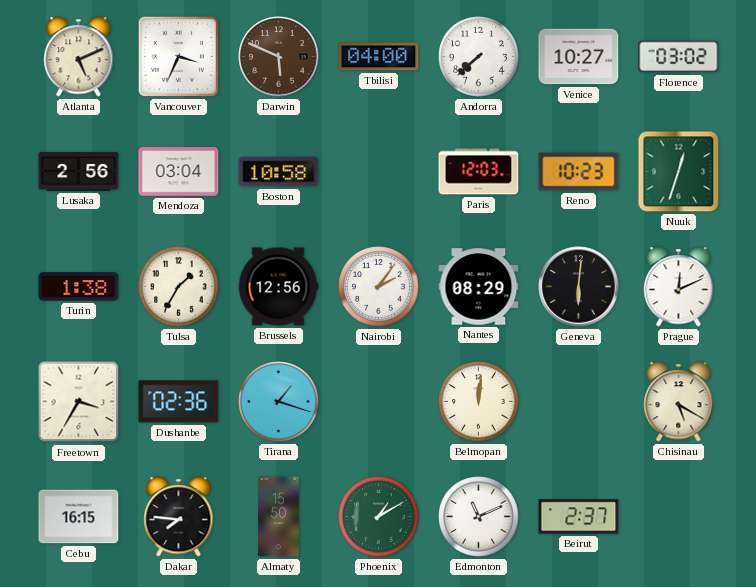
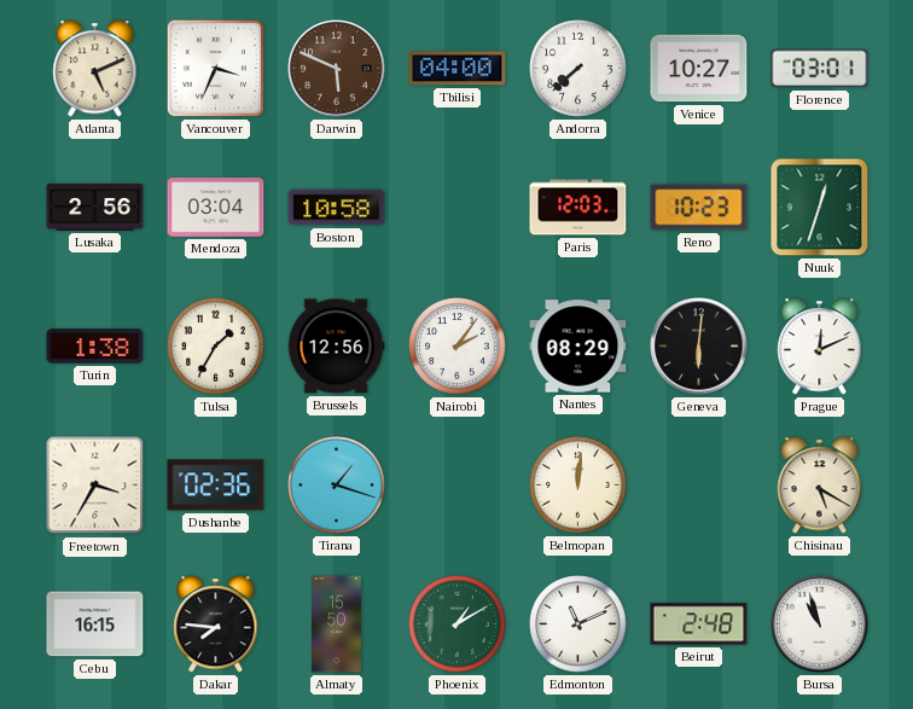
Florence: 03:02 -> 03:01 (820, 69)
Beirut: 2:37 -> 2:48 (699, 624)
Bursa: none -> 10:57 (820, 624)
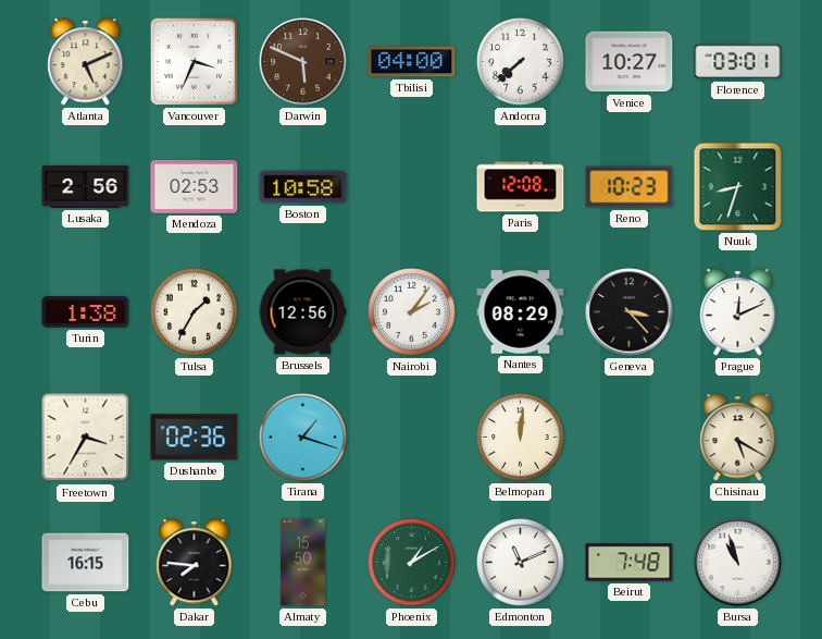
Mendoza: 03:04 -> 02:53 (195, 187)
Paris: 12:03 -> 12:08 (521, 187)
Nuuk: 12:33 -> 8:33 (738, 187)
Geneva: 6:01 -> 3:23 (630, 312)
Beirut: 2:48 -> 7:48 (630, 563)
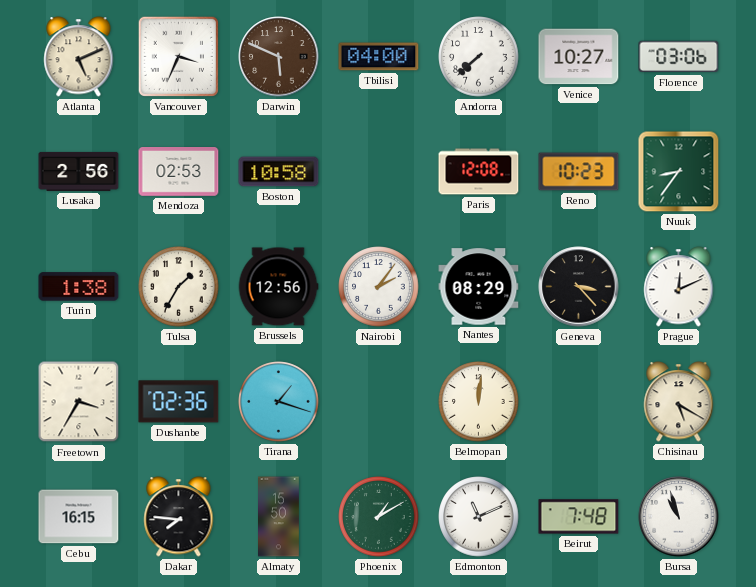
Florence: 03:01 -> 03:06 (679, 57)
Nuuk: 8:33 -> 8:36 (679, 172)
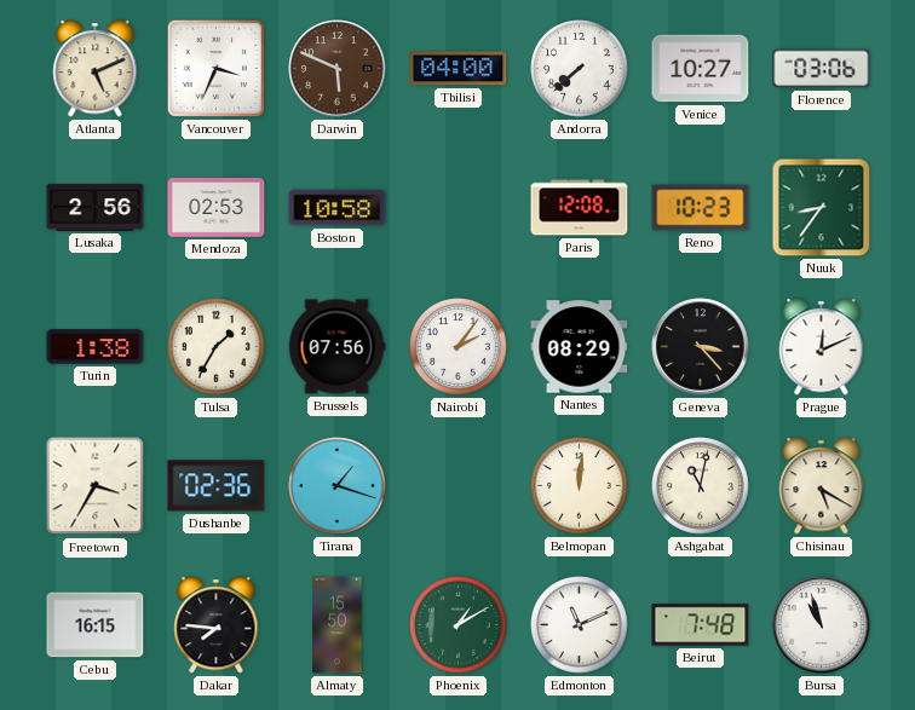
Brussels: 12:56 -> 07:56 (336, 347)
Ashgabat: none -> 11:02 (701, 486)
